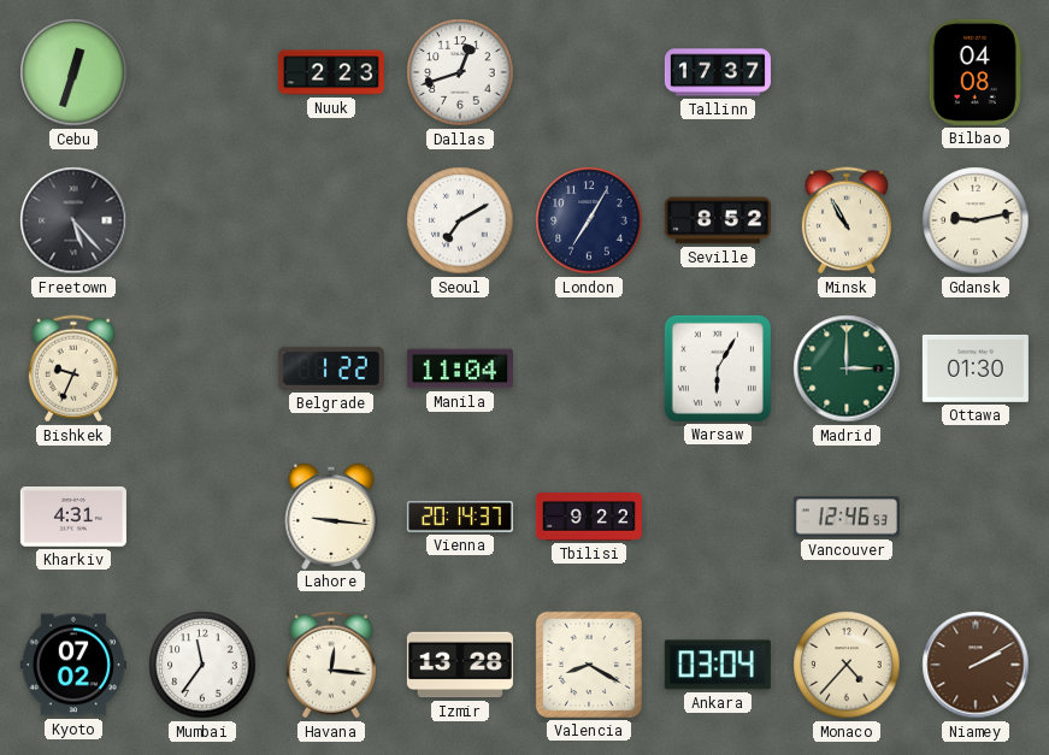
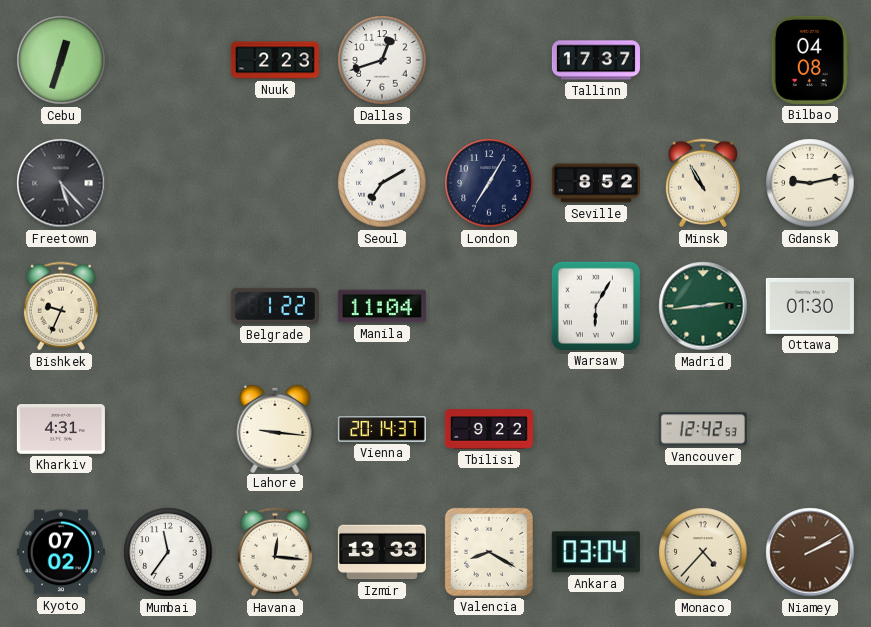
Madrid: 3:00 -> 2:44 (703, 306)
Vancouver: 12:46 -> 12:42 (703, 429)
Izmir: 13:28 -> 13:33 (382, 552)
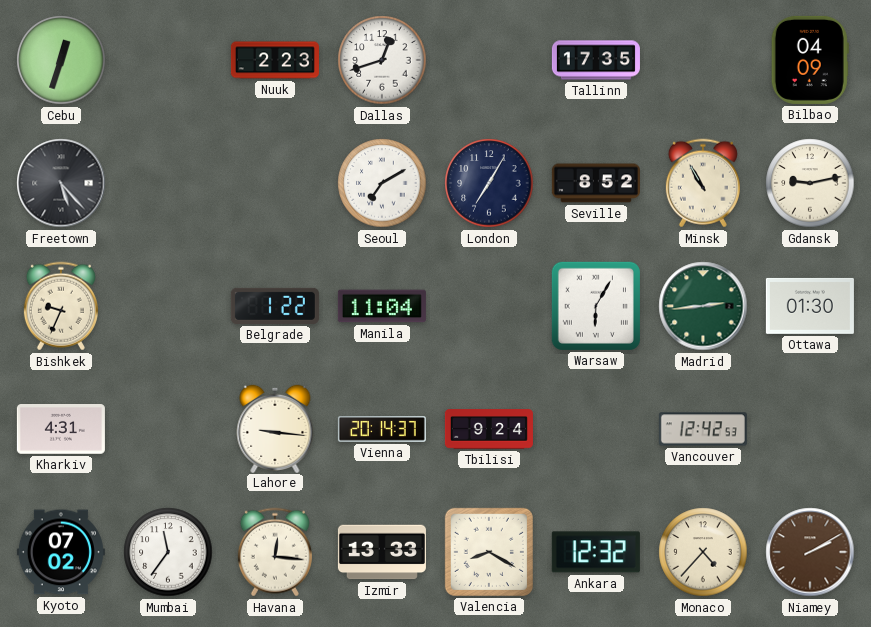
Tallinn: 17:37 -> 17:35 (596, 60)
Bilbao: 04:08 -> 04:09 (810, 60)
Tbilisi: 9:22 -> 9:24 (489, 429)
Ankara: 03:04 -> 12:32 (596, 552)
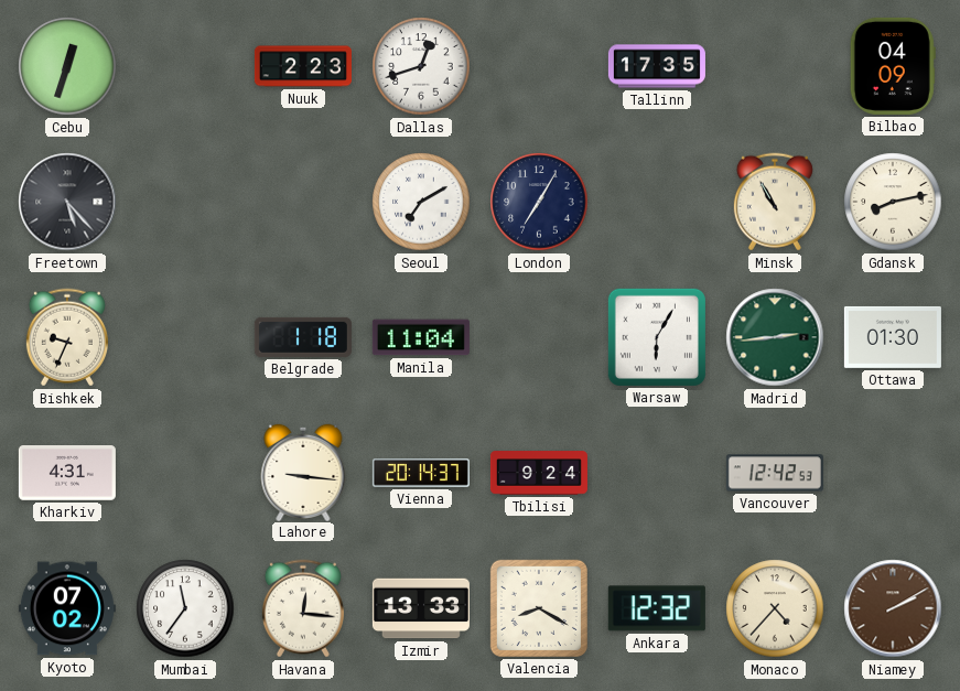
Seville: 8:52 -> none (596, 183)
Gdansk: 9:13 -> 8:13 (893, 202)
Belgrade: 1:22 -> 1:18 (303, 337)
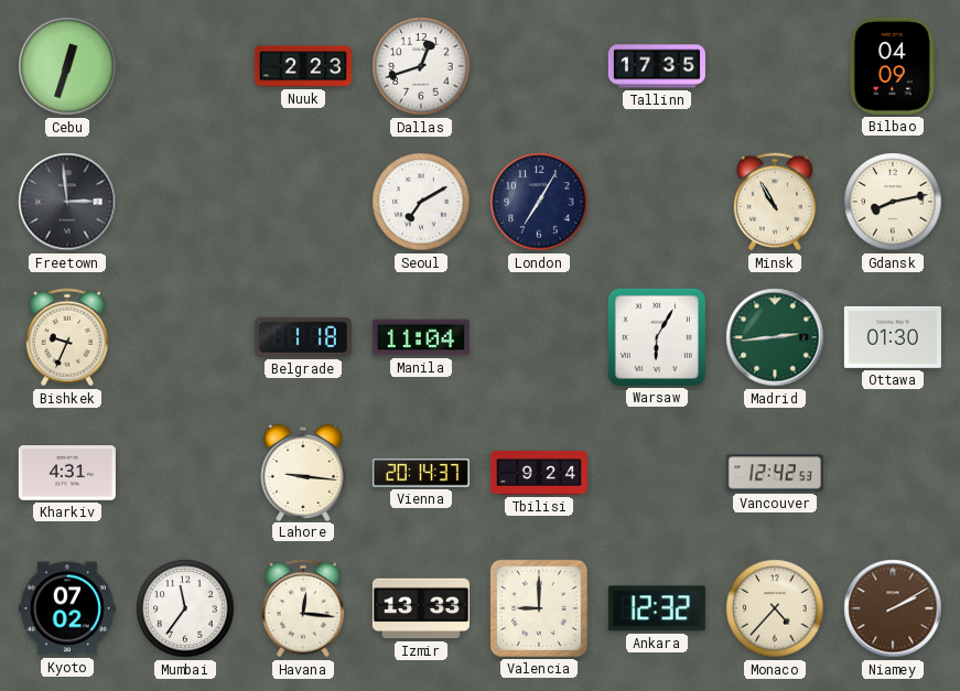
Freetown: 5:23 -> 2:59 (67, 202)
Valencia: 8:20 -> 9:00 (539, 608)
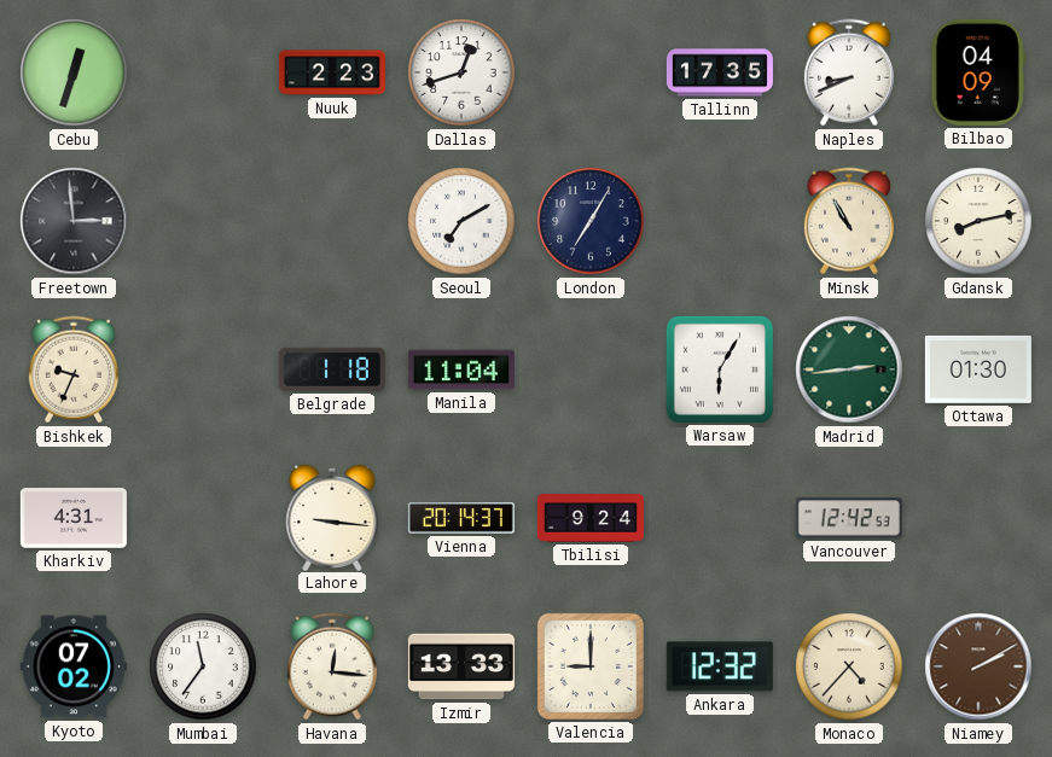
Naples: none -> 8:41 (849, 72)
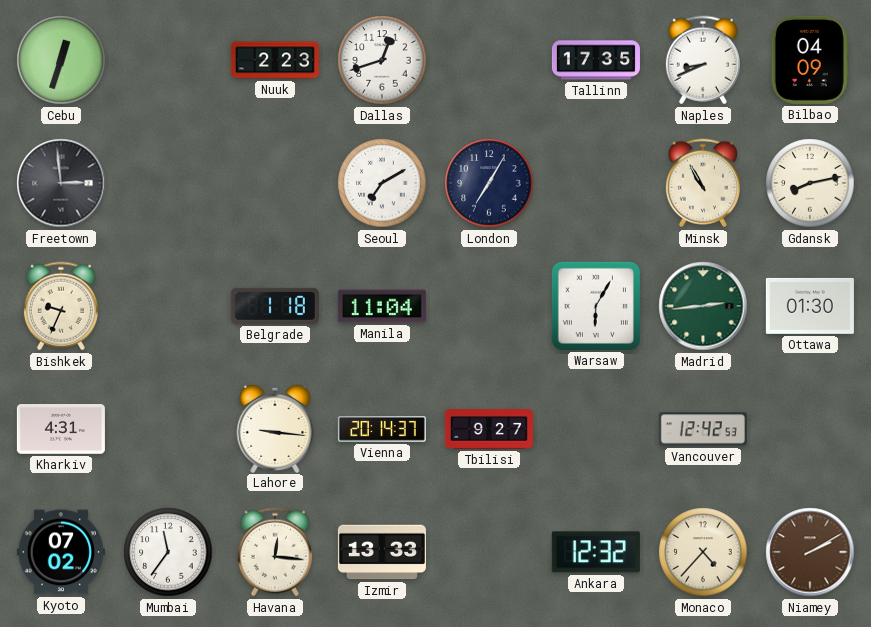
Tbilisi: 9:24 -> 9:27 (489, 429)
Valencia: 9:00 -> none (591, 666)
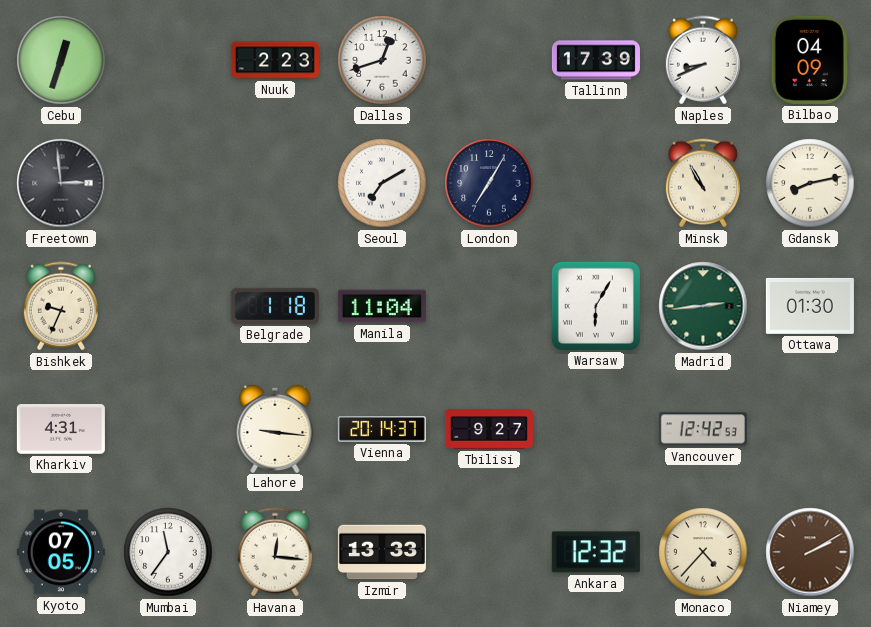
Tallinn: 17:35 -> 17:39 (596, 60)
Kyoto: 07:02 -> 07:05 (61, 552)
